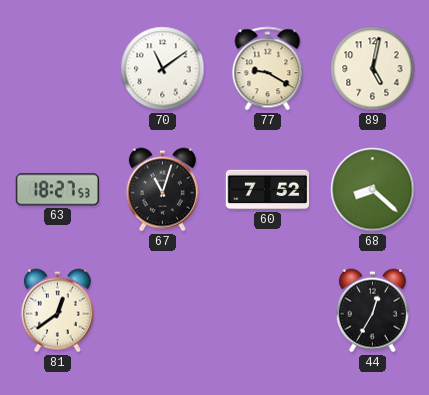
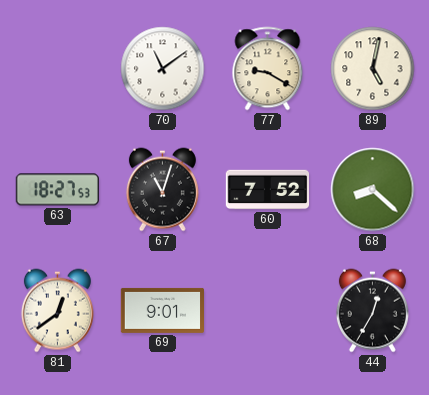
69: none -> 9:01 (162, 310)
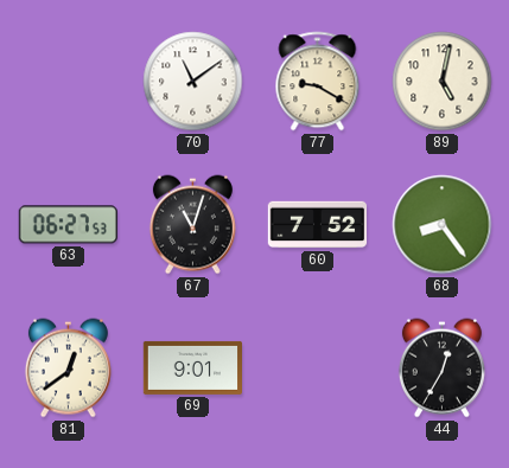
63: 18:27 -> 06:27 (68, 225)
68: 8:22 -> 8:24 (443, 225)
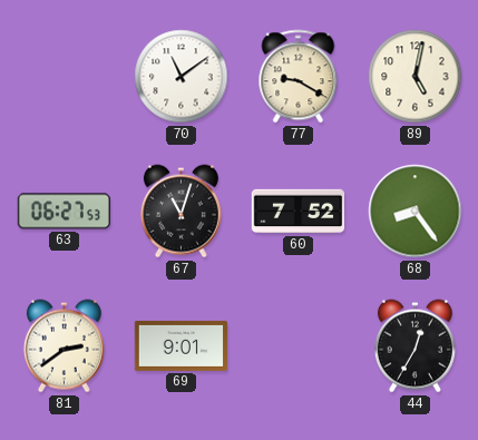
81: 12:39 -> 2:39 (64, 346)
